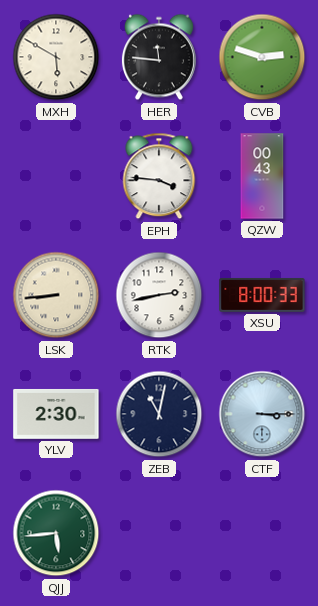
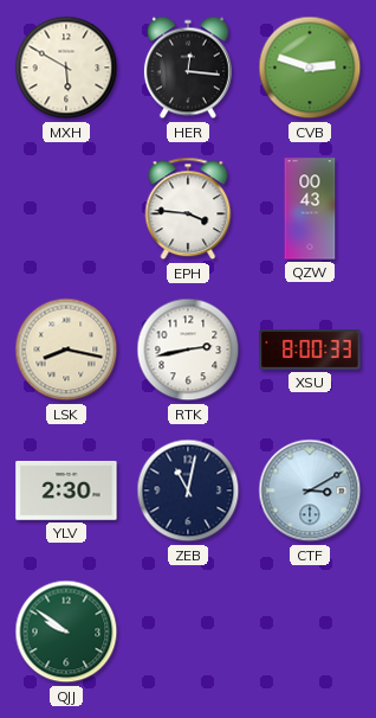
HER: 11:46 -> 12:16 (188, 68)
LSK: 8:44 -> 8:17 (66, 350)
CTF: 3:15 -> 3:10 (310, 491)
QJJ: 5:44 -> 9:51 (66, 632)
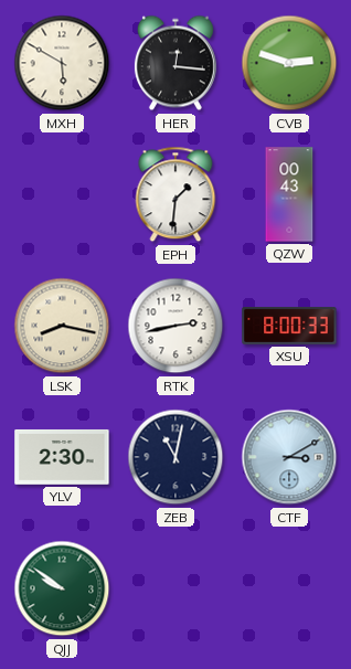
EPH: 3:46 -> 1:31 (175, 194)
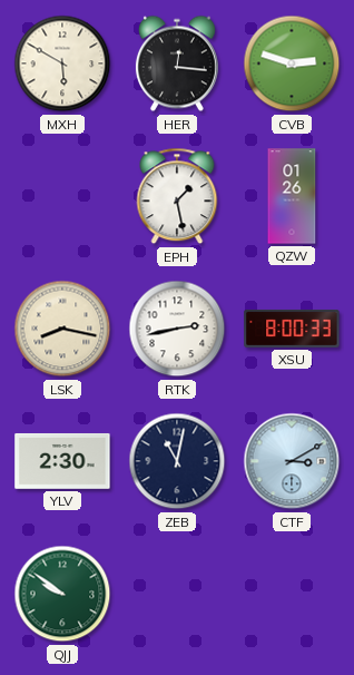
EPH: 1:31 -> 1:28 (177, 196)
QZW: 00:43 -> 01:26 (292, 196)
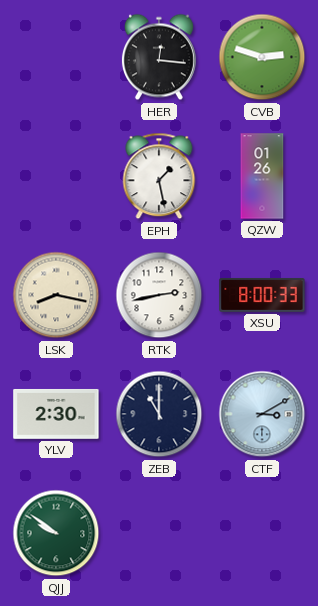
MXH: 5:50 -> none (62, 63)
ZEB: 11:02 -> 11:00 (159, 414)
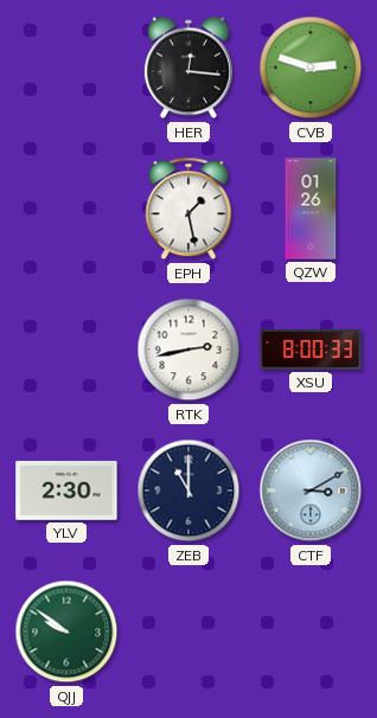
LSK: 8:17 -> none (56, 295)
